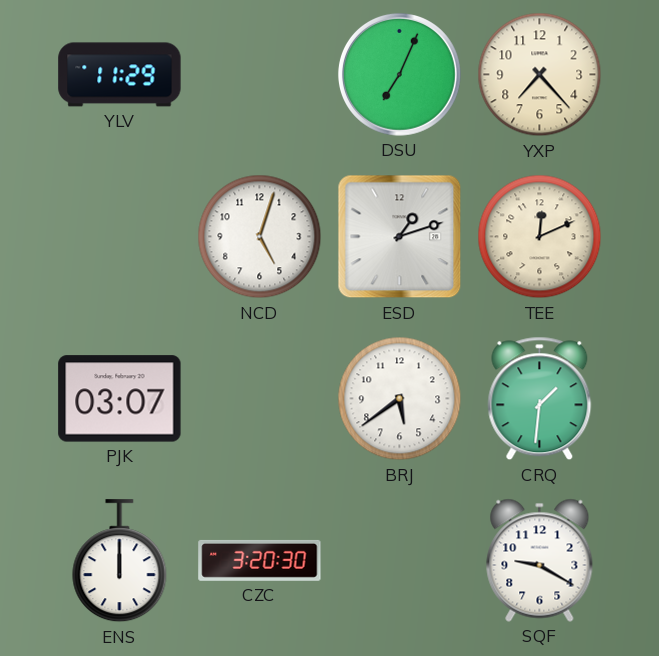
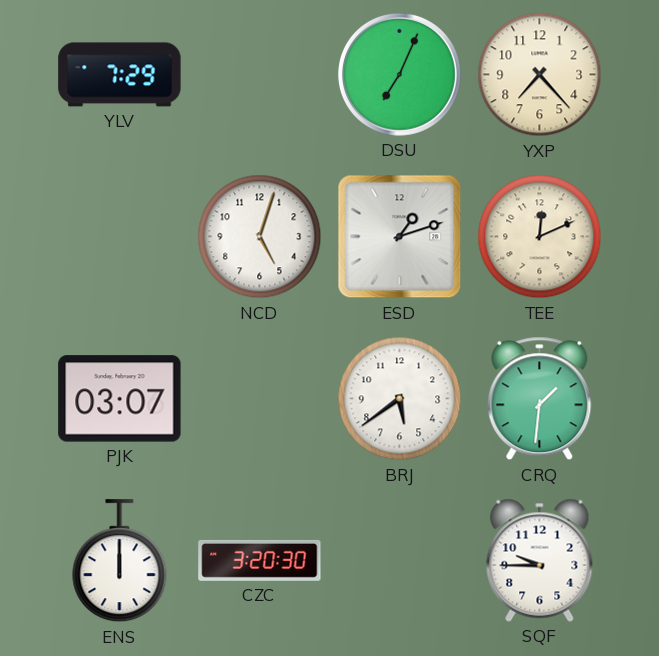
YLV: 11:29 -> 7:29 (120, 75)
SQF: 9:20 -> 9:45 (540, 560)
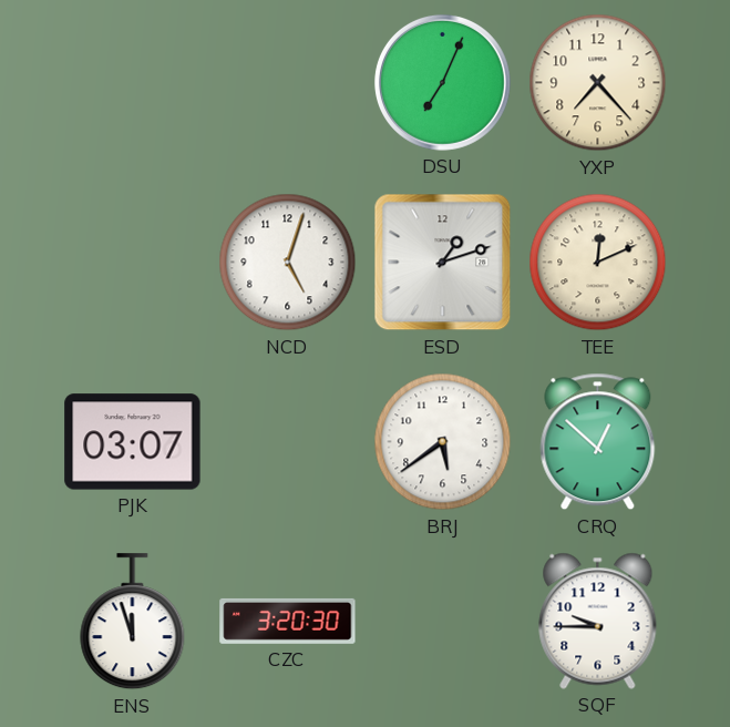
YLV: 7:29 -> none (120, 75)
CRQ: 1:31 -> 12:52 (598, 442)
ENS: 12:00 -> 11:57 (133, 622)
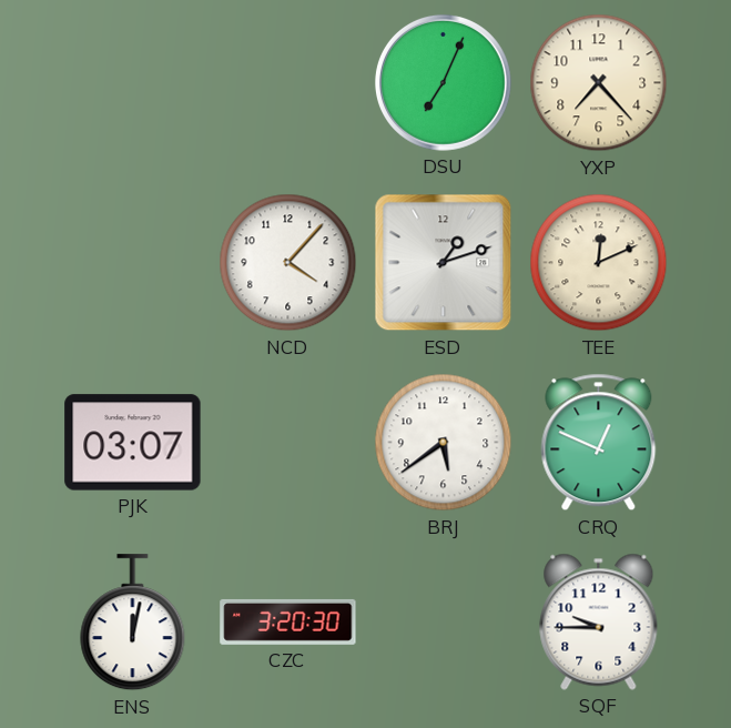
NCD: 5:03 -> 4:07 (288, 263)
CRQ: 12:52 -> 12:49 (599, 443)
ENS: 11:57 -> 12:02 (133, 623)
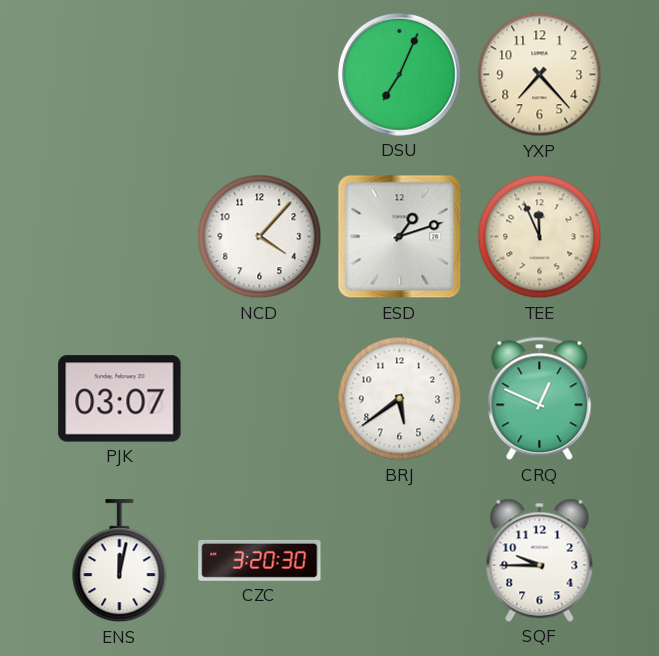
TEE: 12:11 -> 11:56 (540, 237)
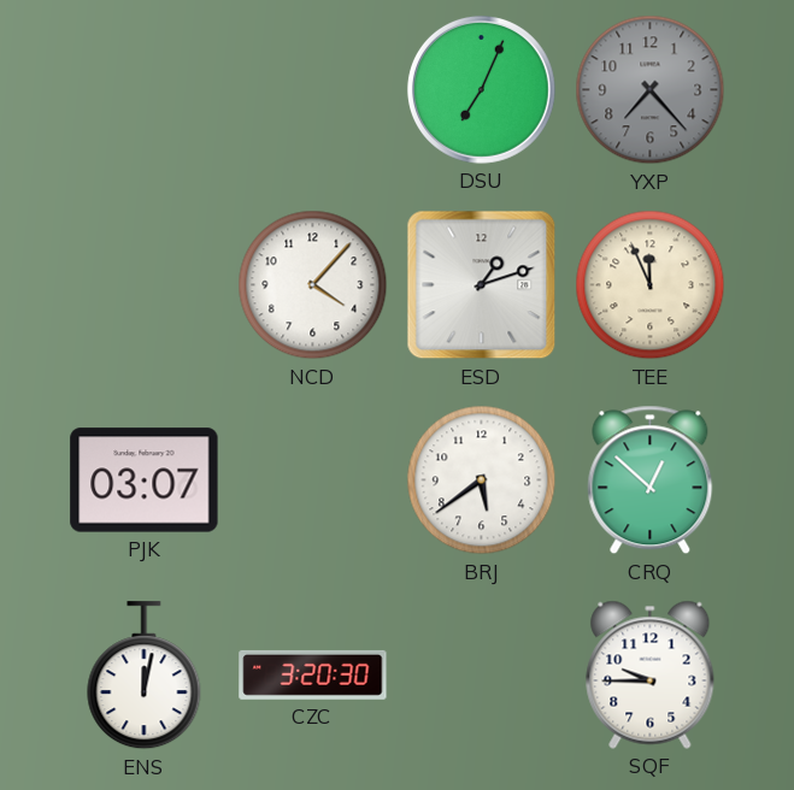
YXP dial: cream -> grey (651, 90)
CRQ: 12:49 -> 12:52 (651, 481)
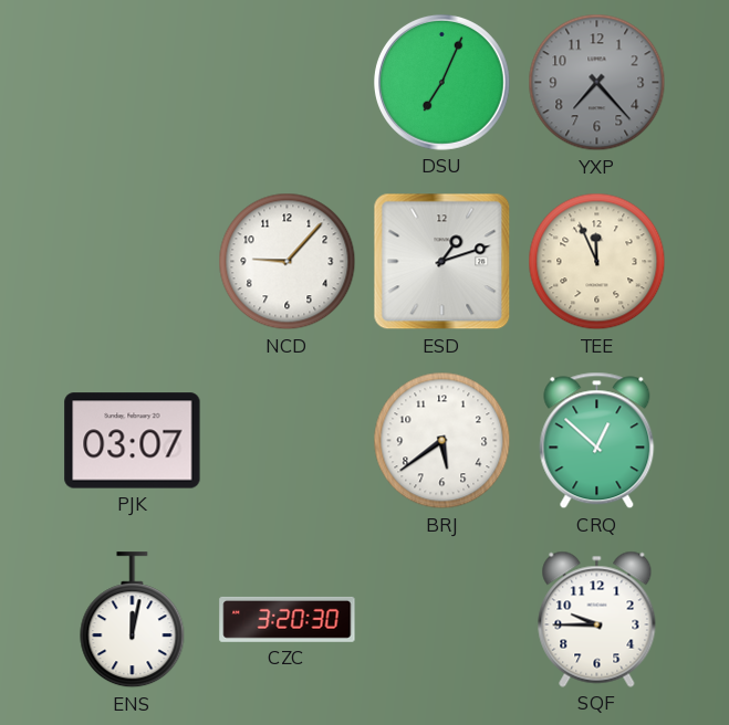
NCD: 4:07 -> 9:07 (288, 262)
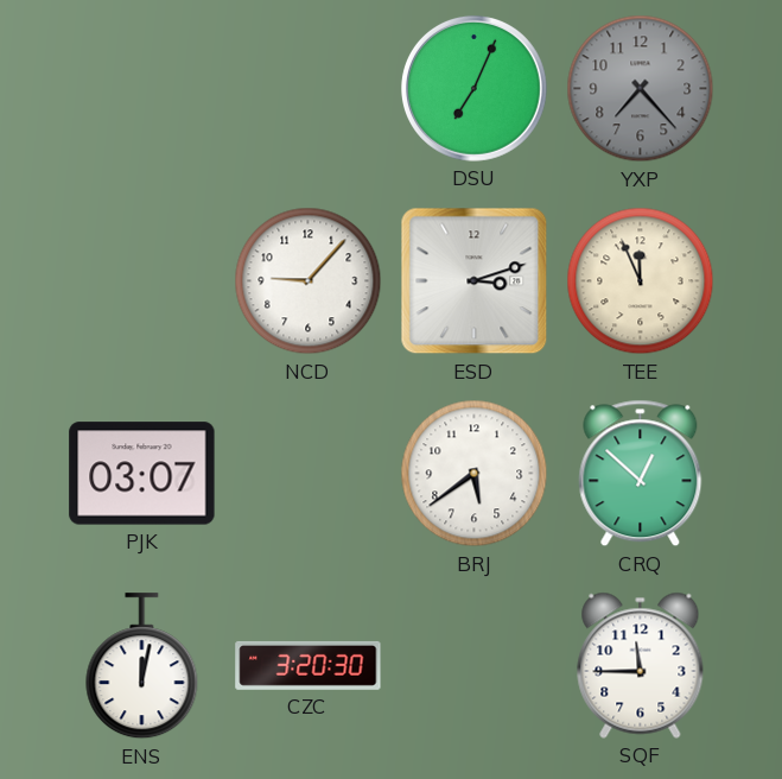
ESD: 1:12 -> 3:12 (475, 281)
SQF: 9:45 -> 11:45 (641, 665)
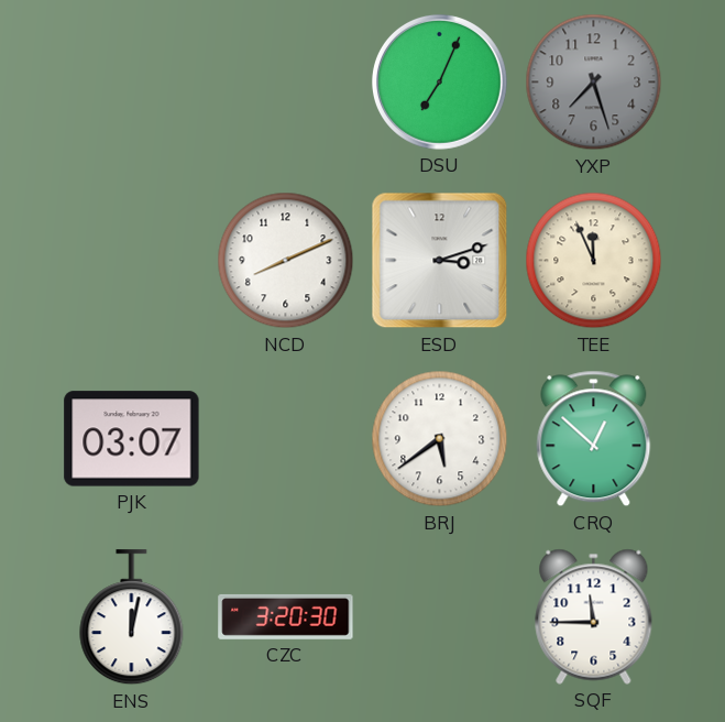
YXP: 7:23 -> 7:27 (594, 83)
NCD: 9:07 -> 8:11 (286, 261)
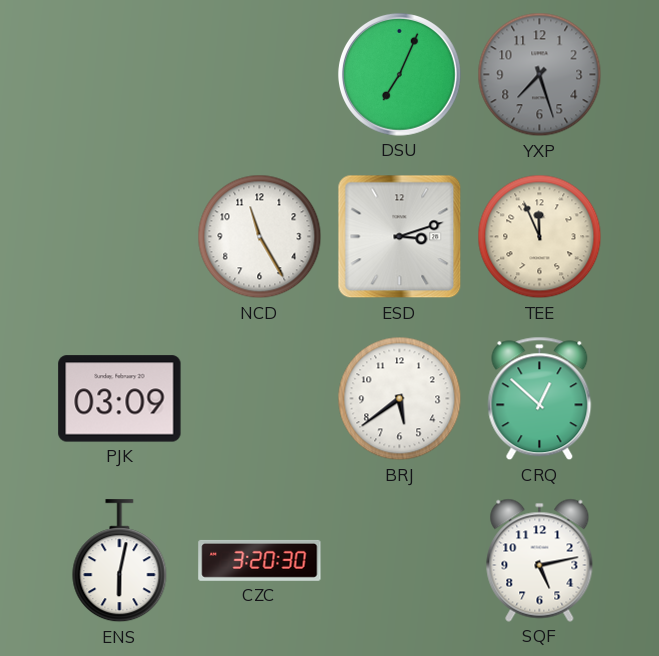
NCD: 8:11 -> 11:25 (260, 237)
PJK: 03:07 -> 03:09 (120, 399)
ENS: 12:02 -> 6:02 (120, 561)
SQF: 11:45 -> 5:13 (540, 560)
